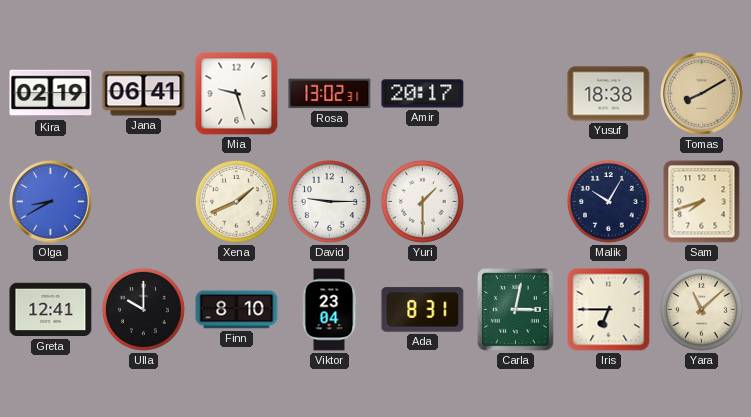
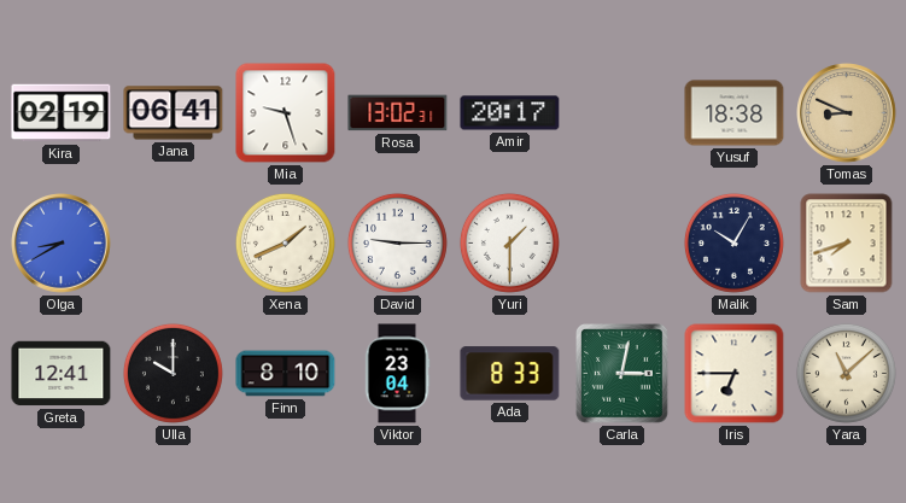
Tomas: 8:10 -> 8:49 (847, 113)
Ada: 8:31 -> 8:33 (510, 374)
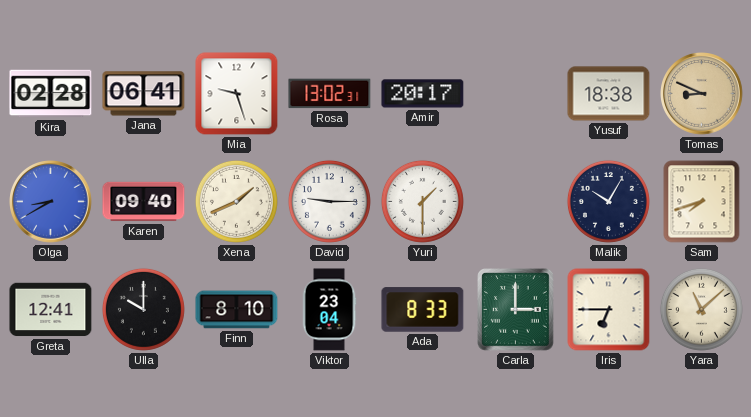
Kira: 02:19 -> 02:28 (51, 94)
Karen: none -> 09:40 (144, 202)
Carla: 3:02 -> 3:00 (516, 310)
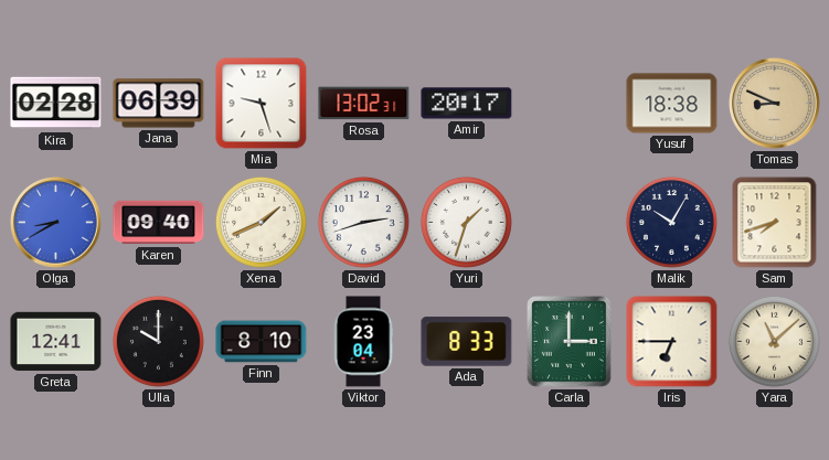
Jana: 06:41 -> 06:39 (159, 104)
David: 9:15 -> 2:42 (363, 222)
Yuri: 1:30 -> 1:33 (466, 222)
